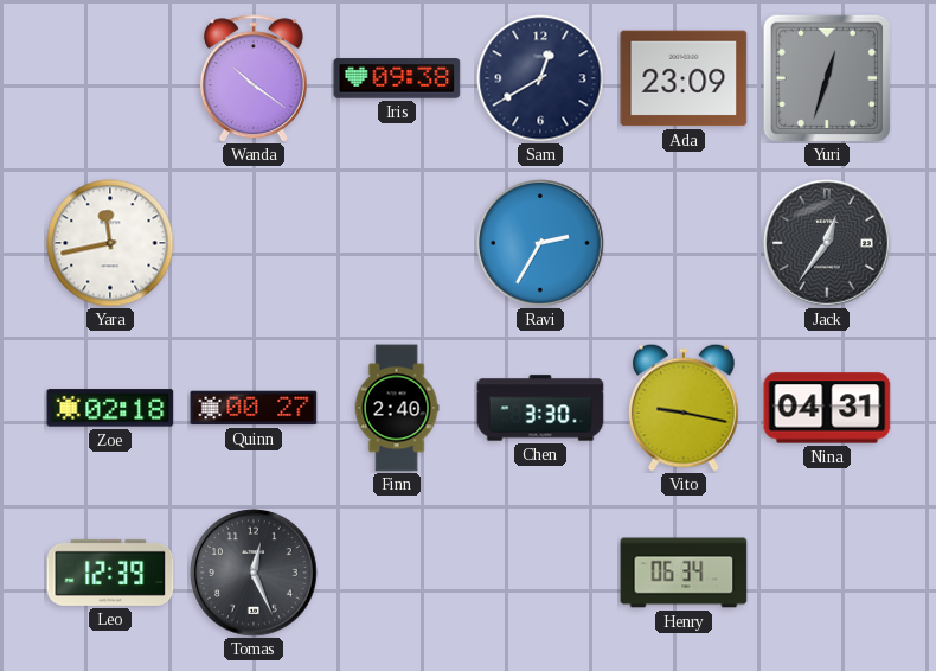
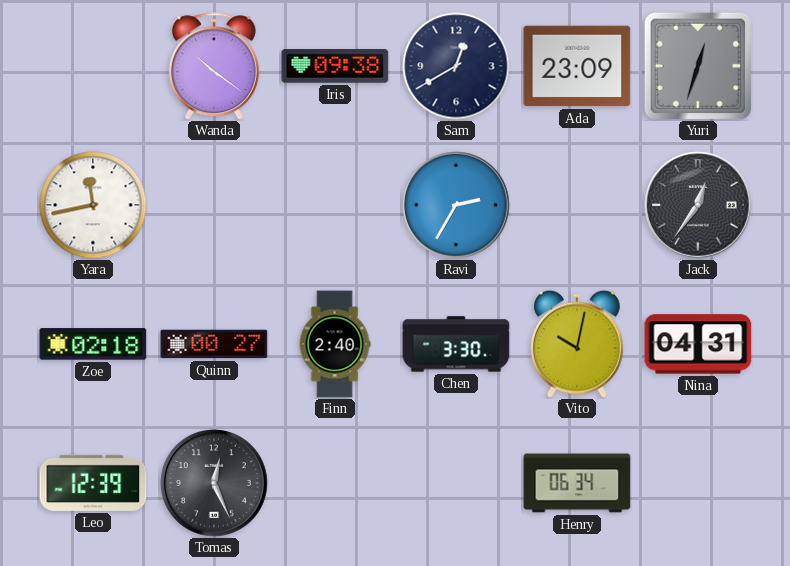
Vito: 9:17 -> 10:02 (577, 344)
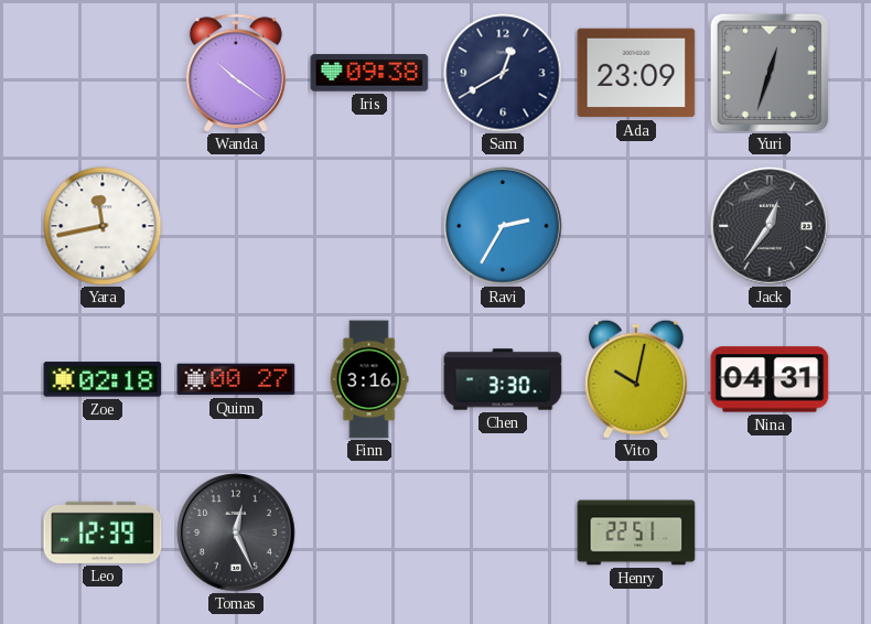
Finn: 2:40 -> 3:16 (369, 379)
Henry: 06:34 -> 22:51 (636, 532)
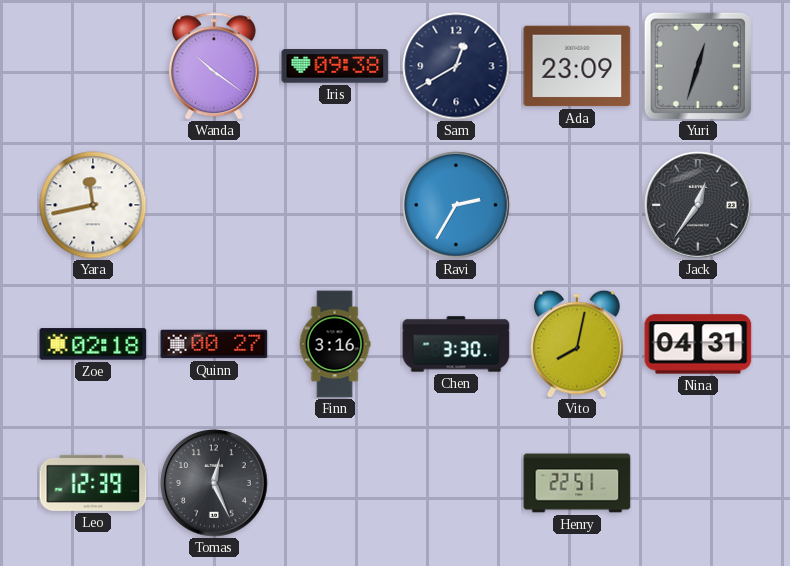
Vito: 10:02 -> 8:02 (577, 344)
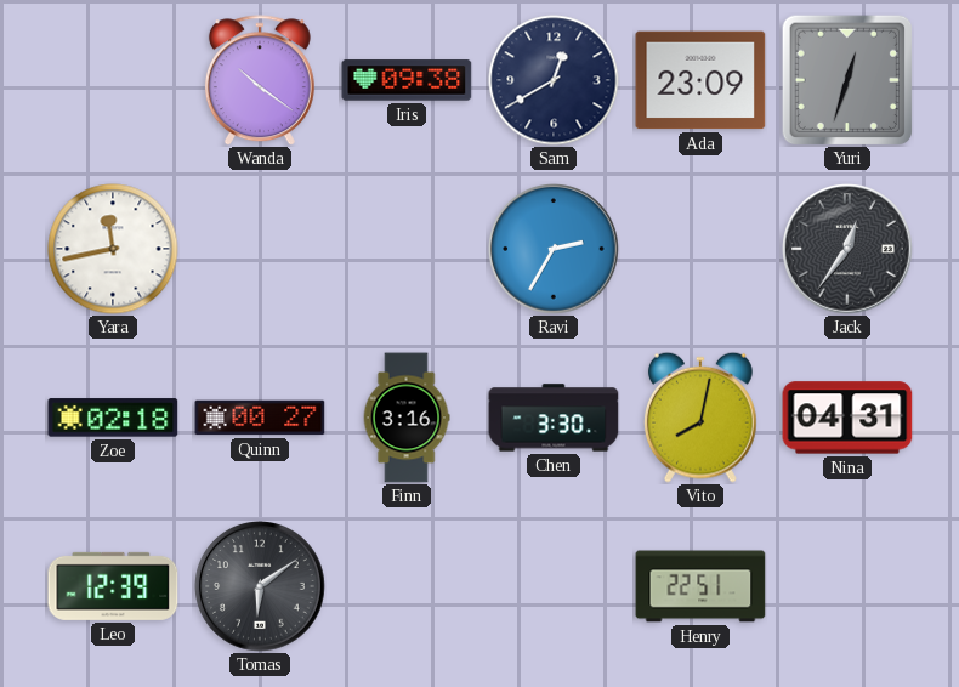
Tomas: 12:26 -> 6:09 (260, 586)
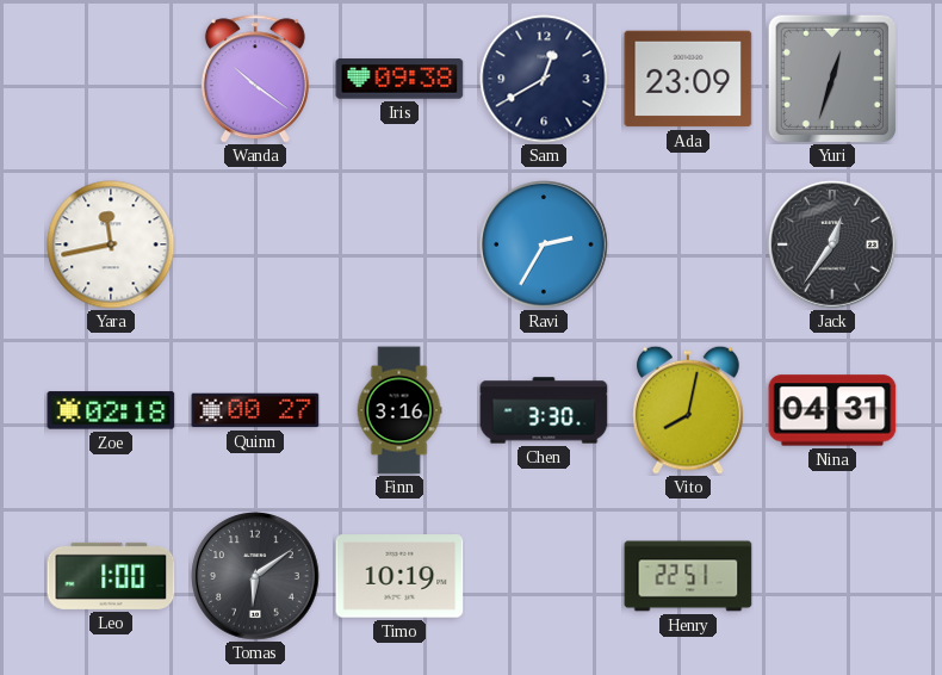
Leo: 12:39 -> 1:00 (111, 576)
Timo: none -> 10:19 (399, 576)
